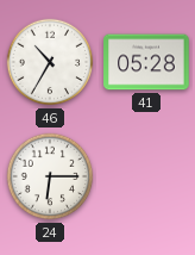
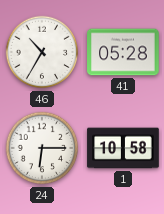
1: none -> 10:58 (123, 148)
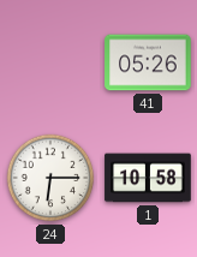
46: 10:35 -> none (42, 52)
41: 05:28 -> 05:26 (148, 62)
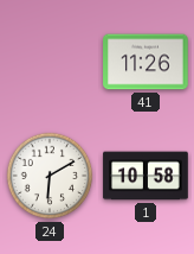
41: 05:26 -> 11:26 (145, 62)
24: 6:15 -> 6:10 (50, 176)
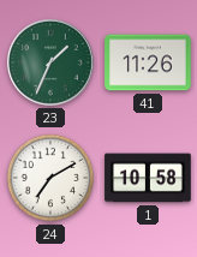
23: none -> 1:34 (52, 64)
24: 6:10 -> 7:10 (50, 178)
